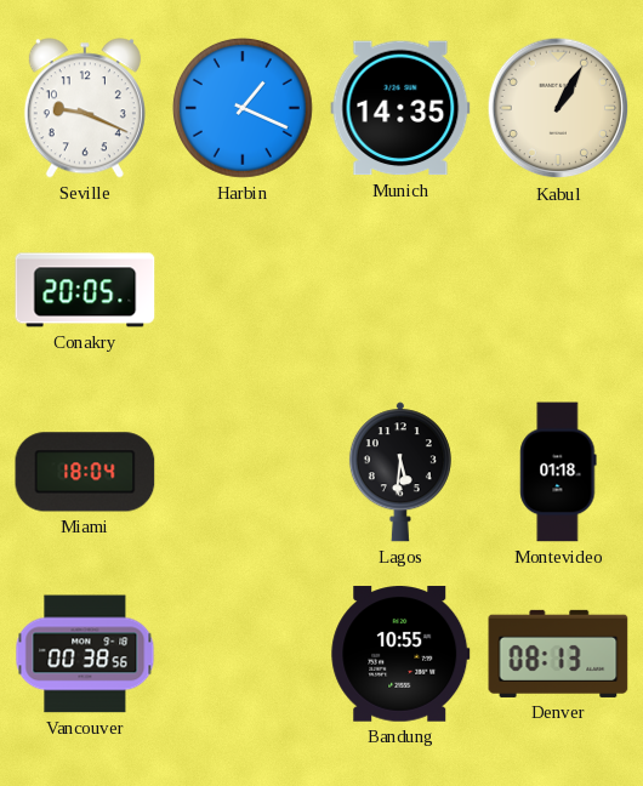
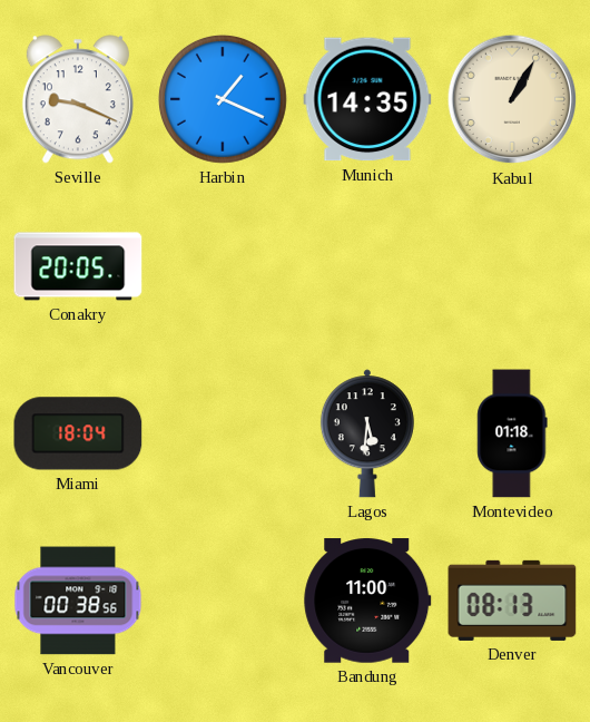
Bandung: 10:55 -> 11:00 (367, 601)
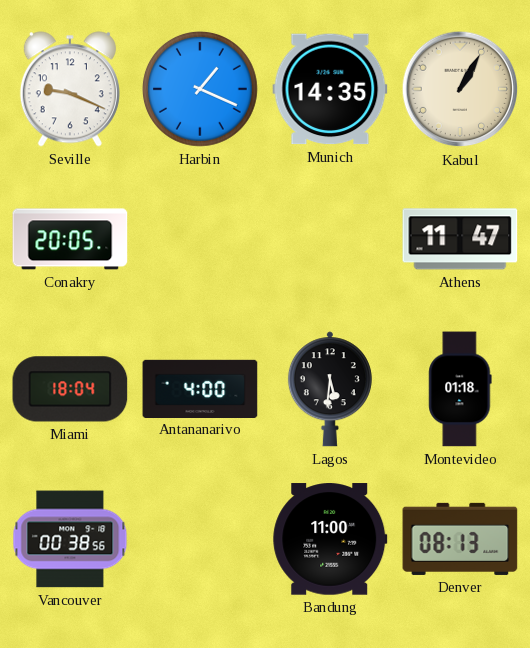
Athens: none -> 11:47 (460, 239)
Antananarivo: none -> 4:00 (200, 388)
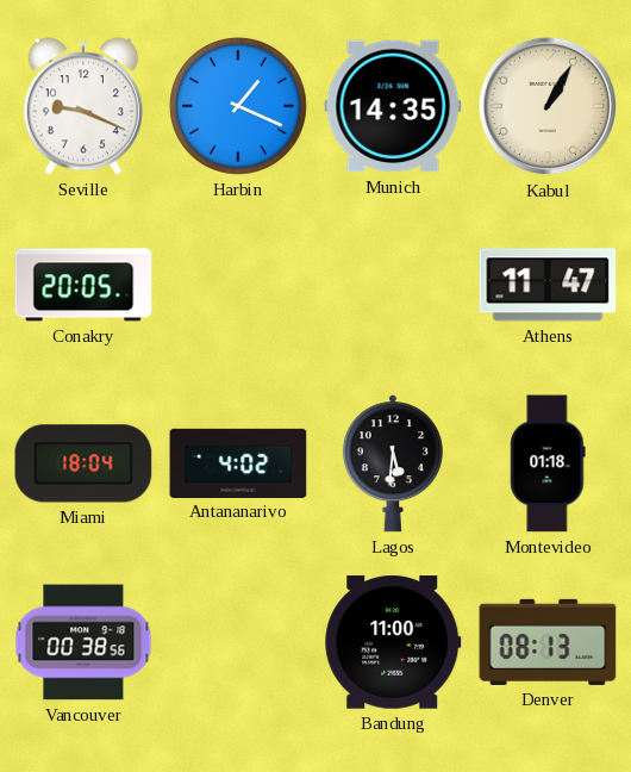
Antananarivo: 4:00 -> 4:02 (238, 462)
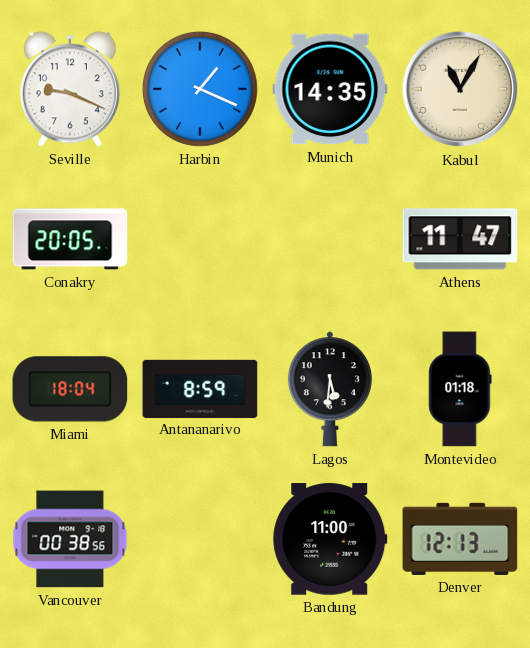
Kabul: 1:05 -> 11:05 (460, 89)
Antananarivo: 4:02 -> 8:59 (200, 388)
Denver: 08:13 -> 12:13 (460, 539)
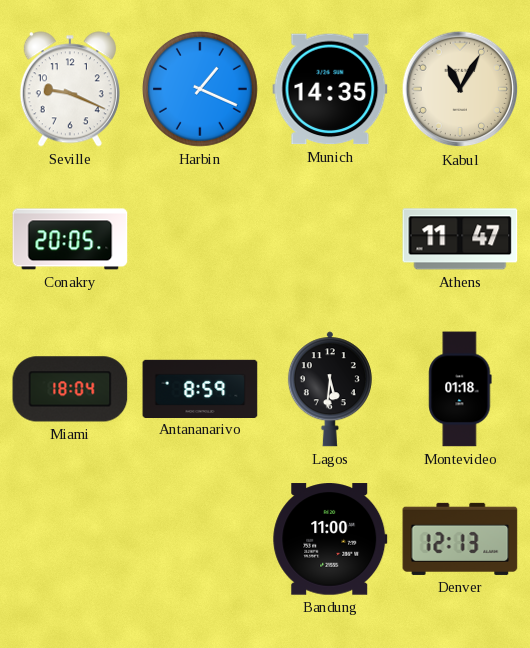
Vancouver: 00:38 -> none (70, 539)
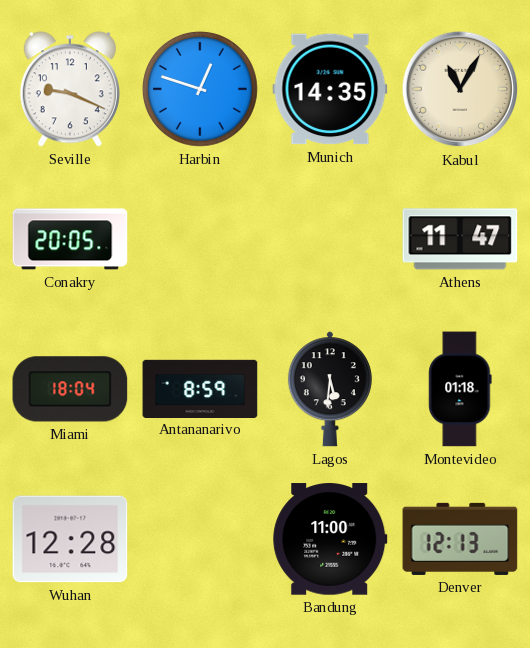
Harbin: 1:19 -> 12:48 (200, 89)
Wuhan: none -> 12:28 (70, 539)
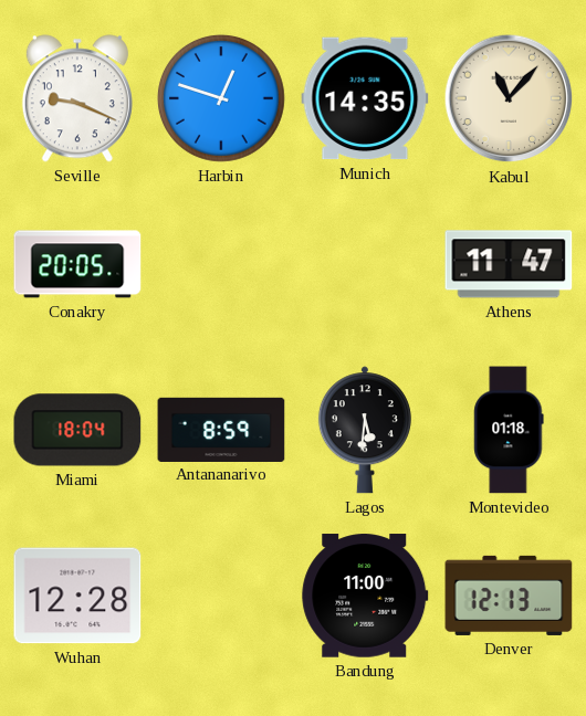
Kabul: 11:05 -> 11:07 (509, 98)
